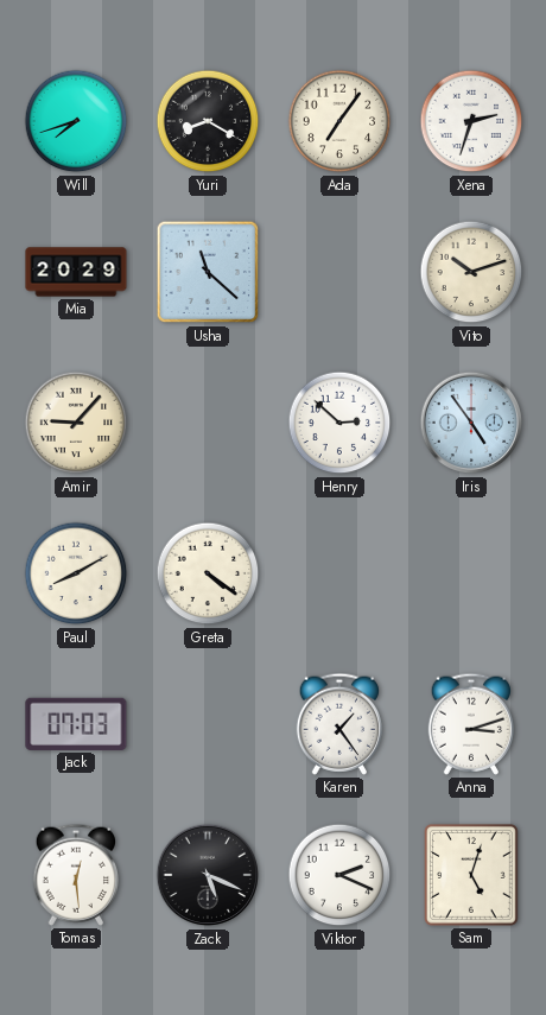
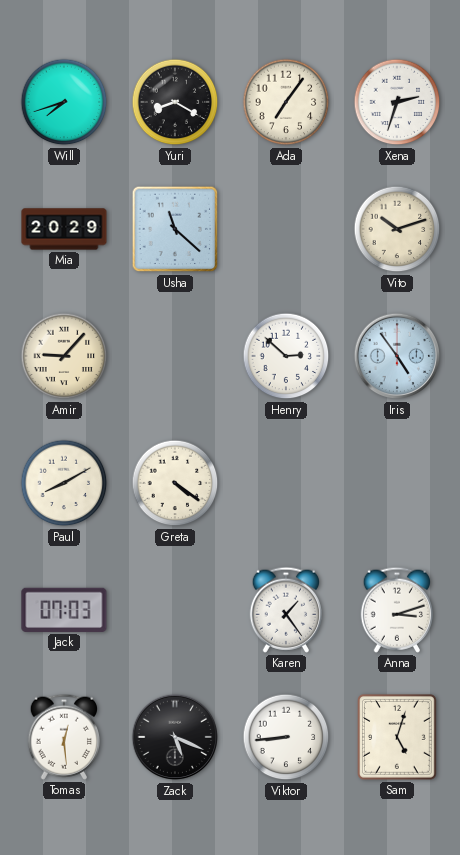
Viktor: 2:19 -> 8:44 (286, 737)
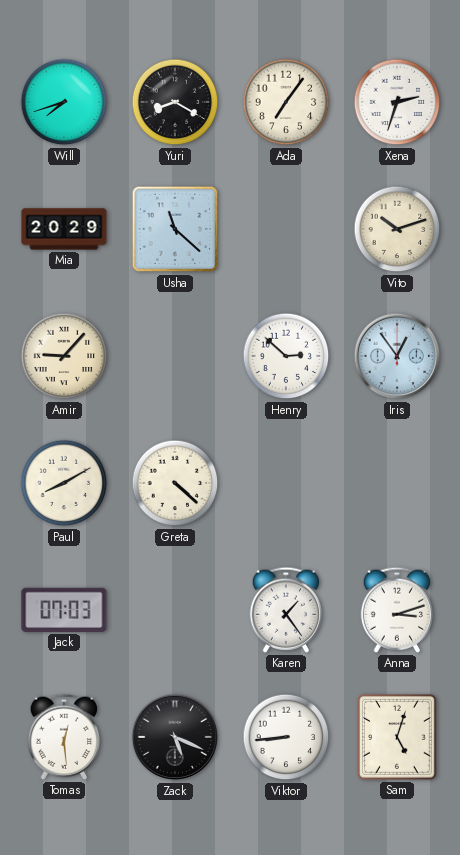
Iris: 4:54 -> 12:54 (397, 356)
Greta: 4:21 -> 4:22 (175, 483)
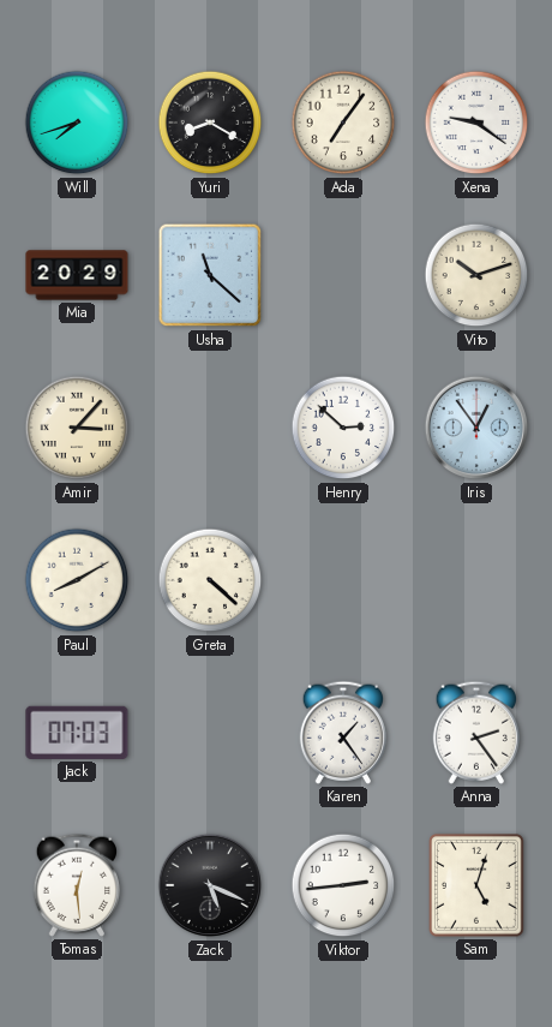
Xena: 2:33 -> 9:21 (476, 123)
Amir: 9:07 -> 3:07 (77, 428)
Anna: 3:12 -> 2:24 (476, 733)
Viktor: 8:44 -> 2:44 (343, 885)
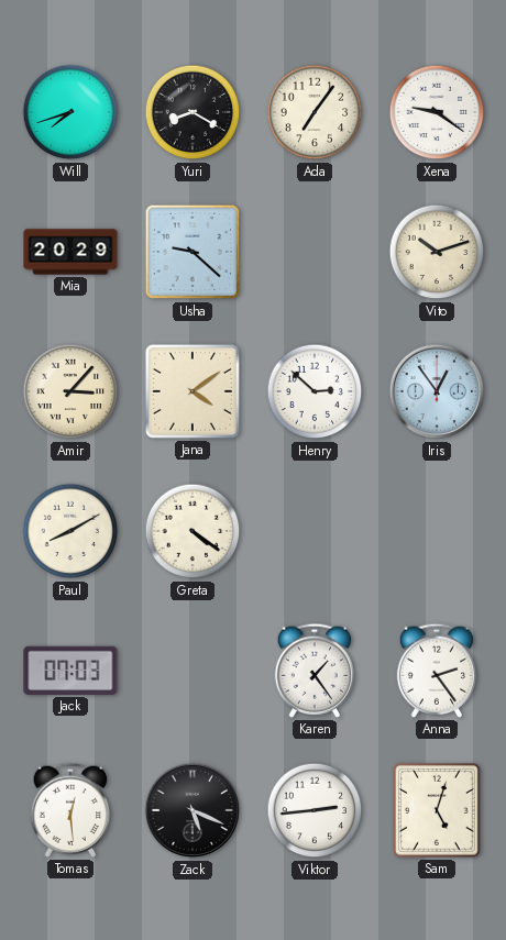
Usha: 11:22 -> 9:22 (193, 252)
Jana: none -> 4:09 (193, 391)
Greta: 4:22 -> 4:21 (193, 531)
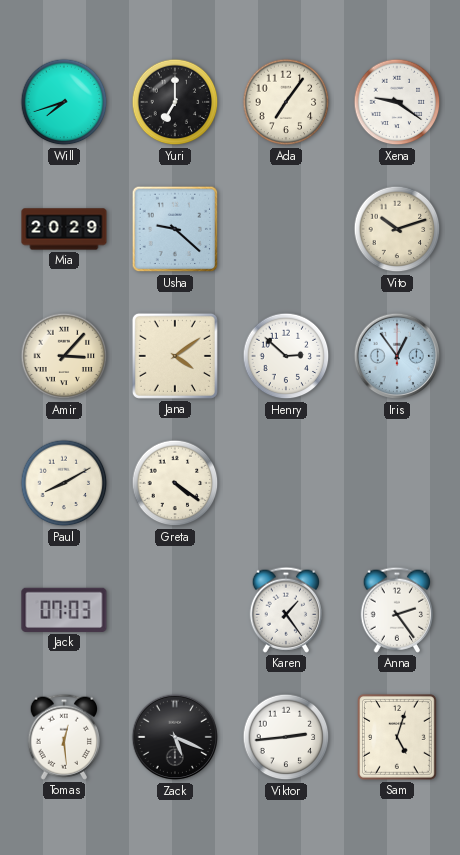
Yuri: 8:20 -> 7:00 (175, 102)
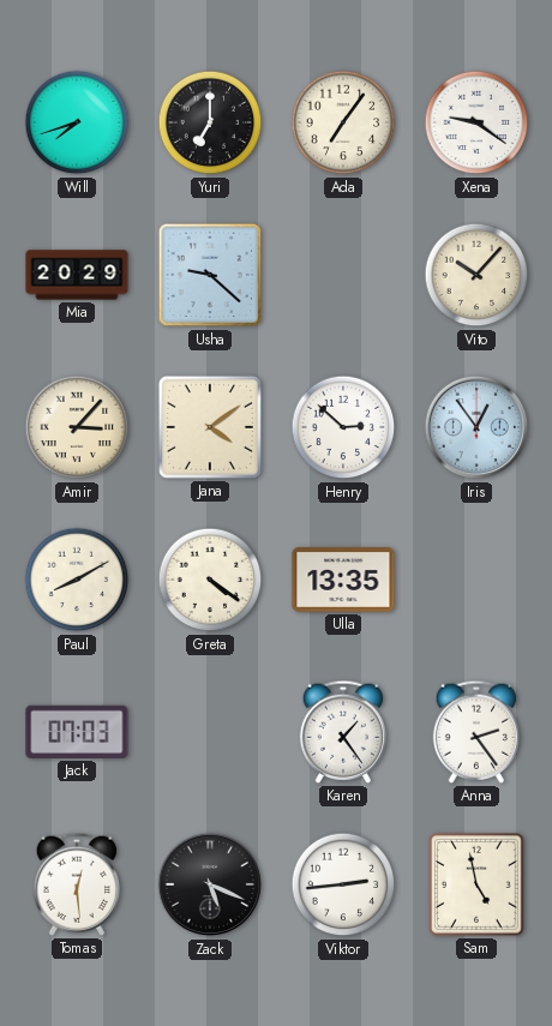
Vito: 10:12 -> 10:07 (476, 275)
Ulla: none -> 13:35 (343, 581)
Sam: 5:03 -> 4:58 (478, 886)
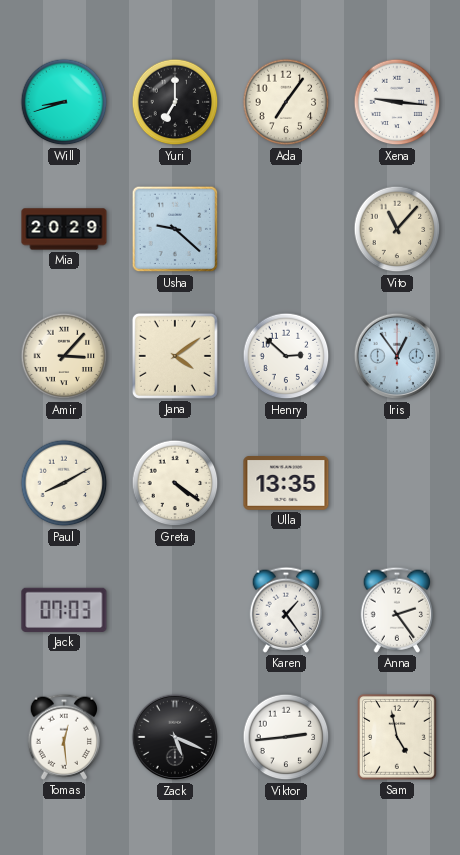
Will: 7:42 -> 8:42 (64, 102)
Xena: 9:21 -> 9:16 (397, 102)
Vito: 10:07 -> 11:07 (397, 229)
